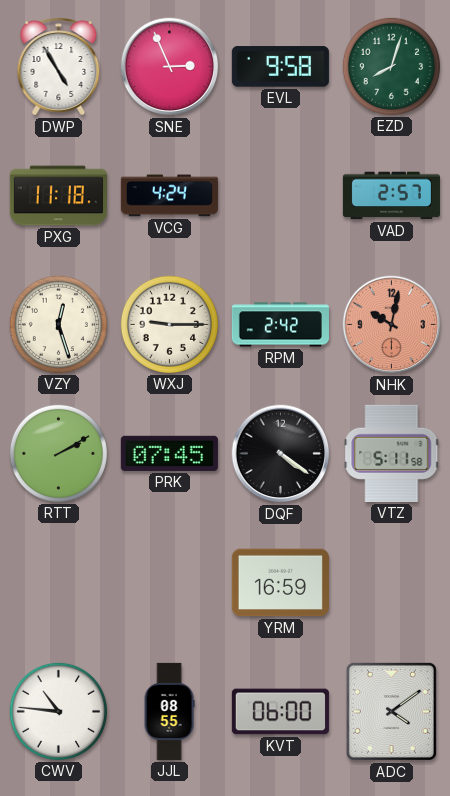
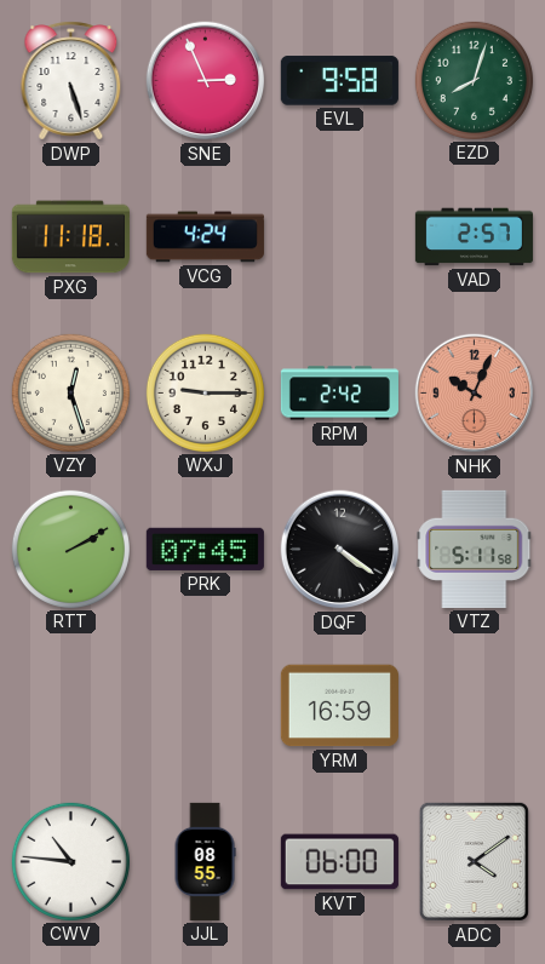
DWP: 4:55 -> 5:27 (71, 81)
NHK: 10:02 -> 10:04 (475, 394)
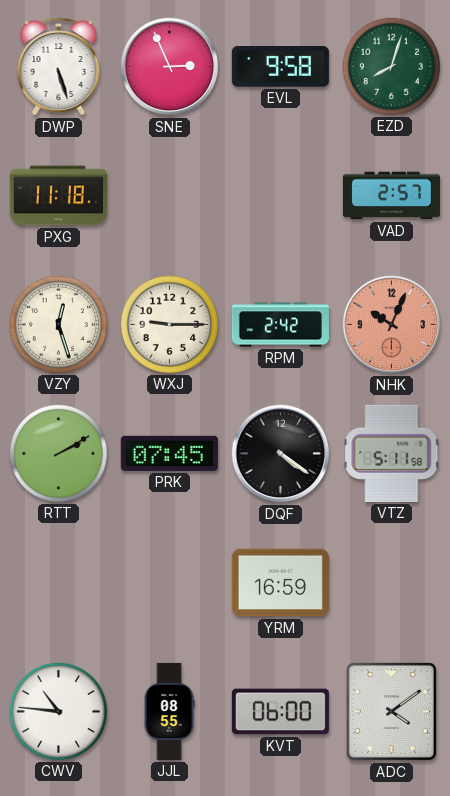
VCG: 4:24 -> none (205, 237)
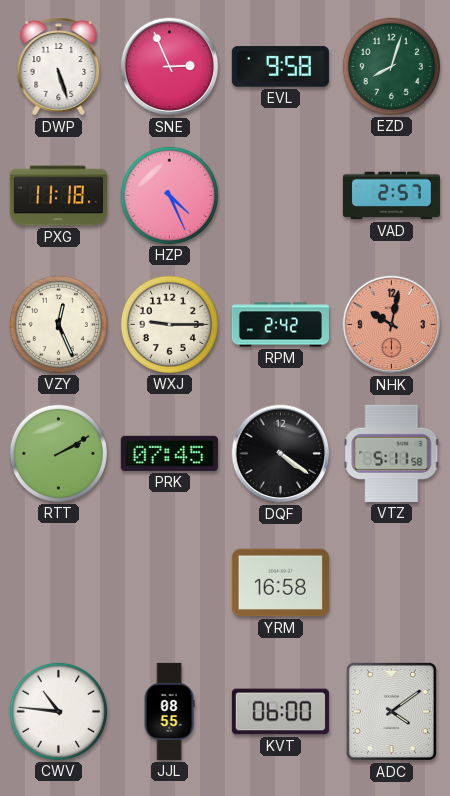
HZP: none -> 4:26 (169, 195)
VZY: 12:27 -> 12:26 (58, 324)
NHK: 10:04 -> 10:02 (392, 325)
YRM: 16:59 -> 16:58 (280, 583)
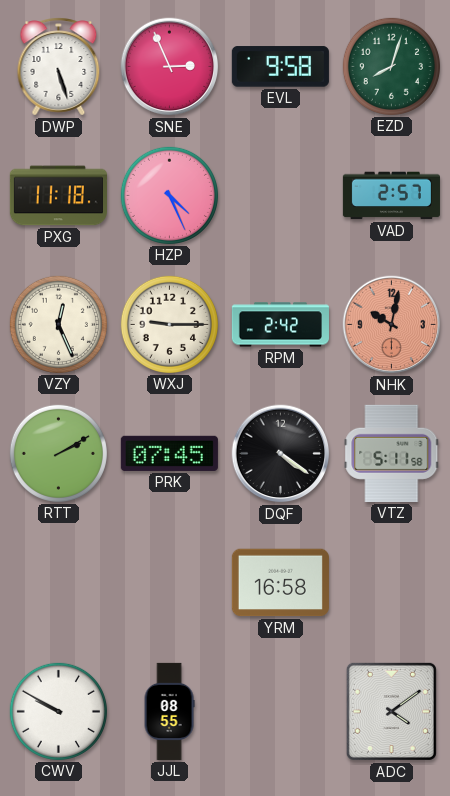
CWV: 10:46 -> 9:50 (58, 711)
KVT: 06:00 -> none (280, 712)
